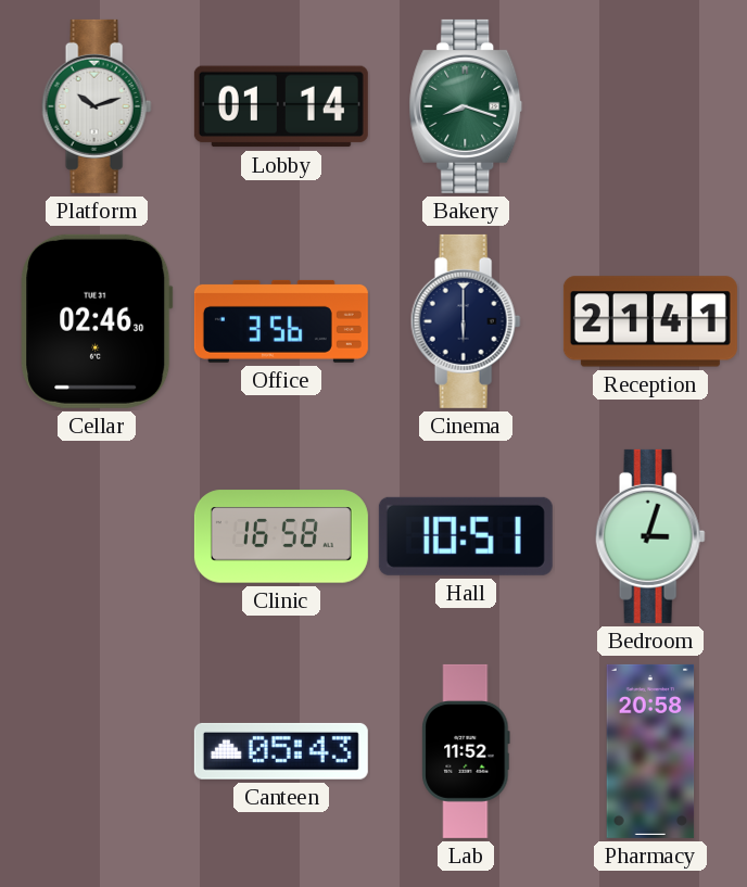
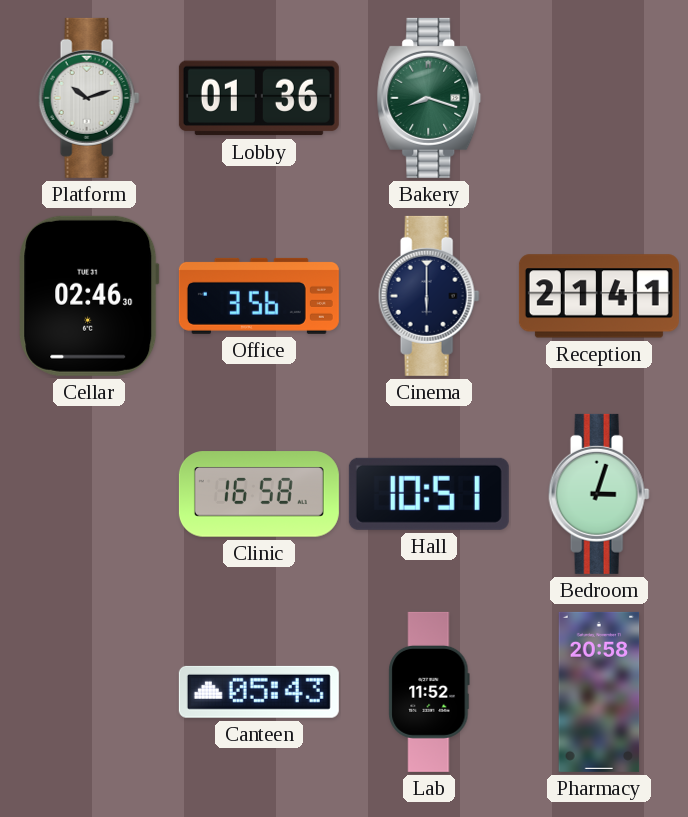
Lobby: 01:14 -> 01:36 (259, 98)
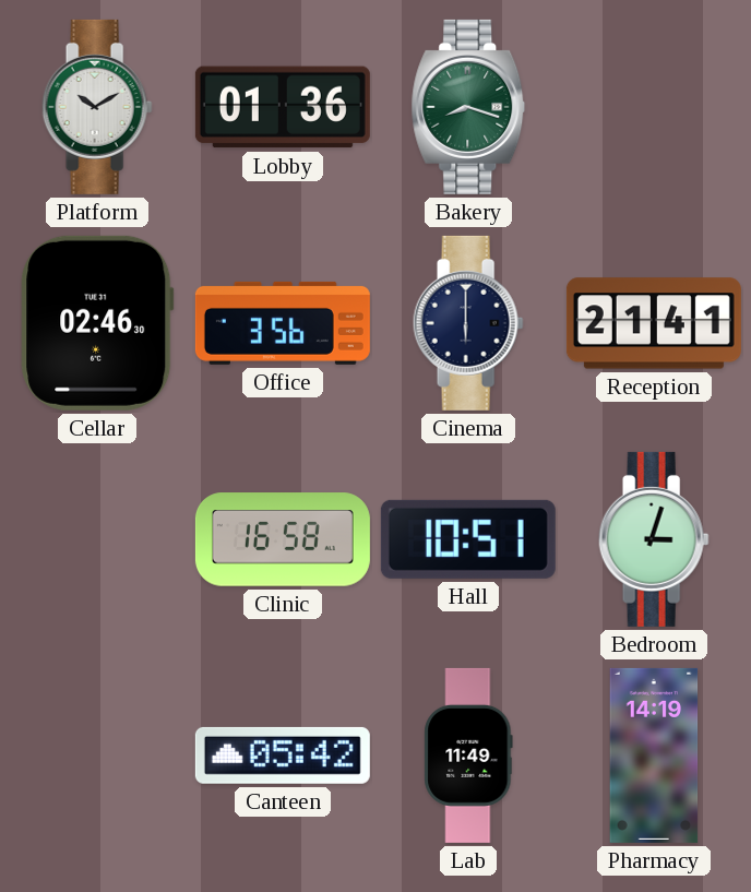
Platform: 10:12 -> 10:10 (97, 107)
Canteen: 05:43 -> 05:42 (283, 756)
Lab: 11:52 -> 11:49 (468, 756)
Pharmacy: 20:58 -> 14:19 (654, 756)
